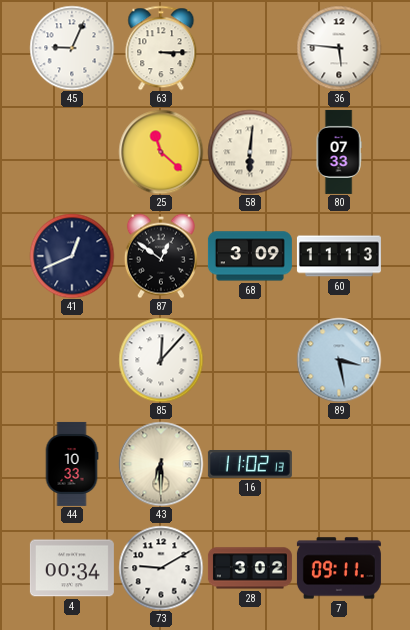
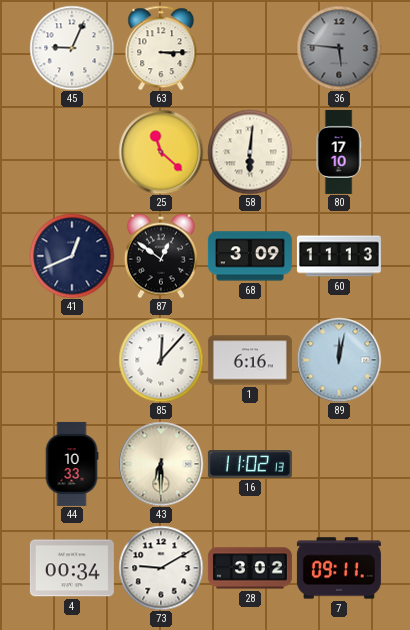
36 dial: white -> grey (339, 48)
80: 07:33 -> 17:10 (339, 152)
1: none -> 6:16 (250, 360)
89: 3:28 -> 12:02 (339, 360)
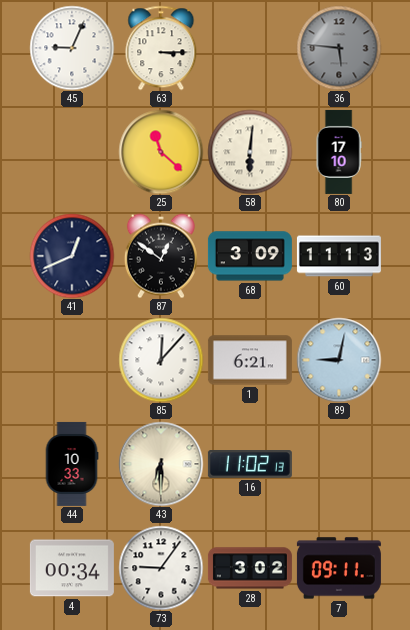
1: 6:16 -> 6:21 (250, 360)
89: 12:02 -> 9:02 (339, 360)
73: 9:10 -> 9:06 (161, 568)
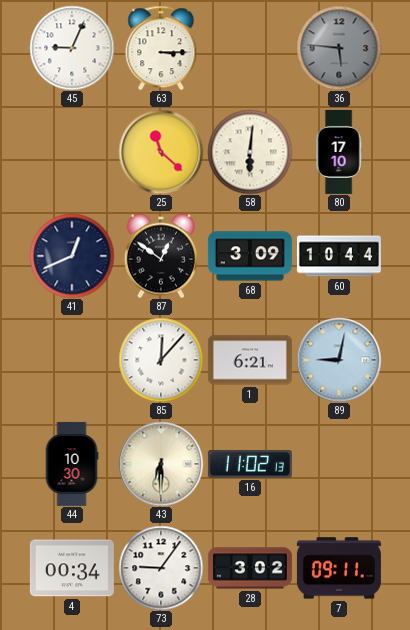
60: 11:13 -> 10:44 (339, 256)
44: 10:33 -> 10:30 (72, 464)
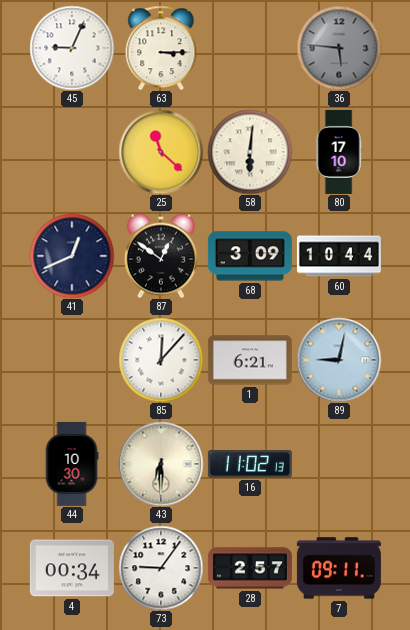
28: 3:02 -> 2:57 (250, 568)
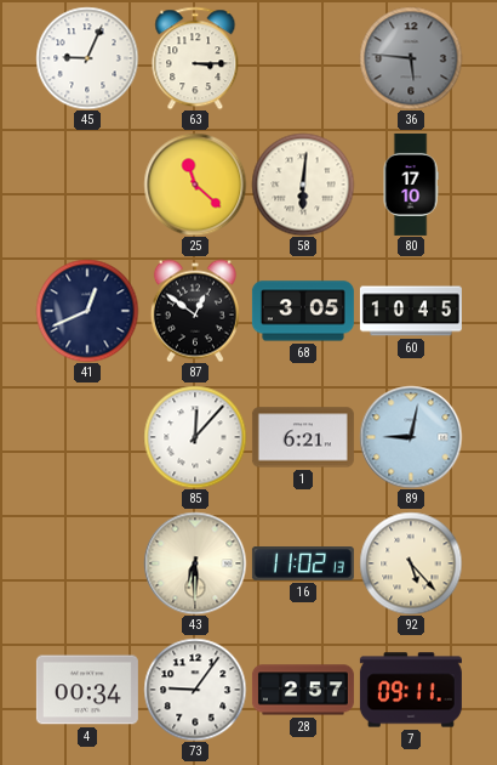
68: 3:09 -> 3:05 (303, 311)
60: 10:44 -> 10:45 (411, 311)
44: 10:30 -> none (72, 464)
92: none -> 5:23 (411, 563)
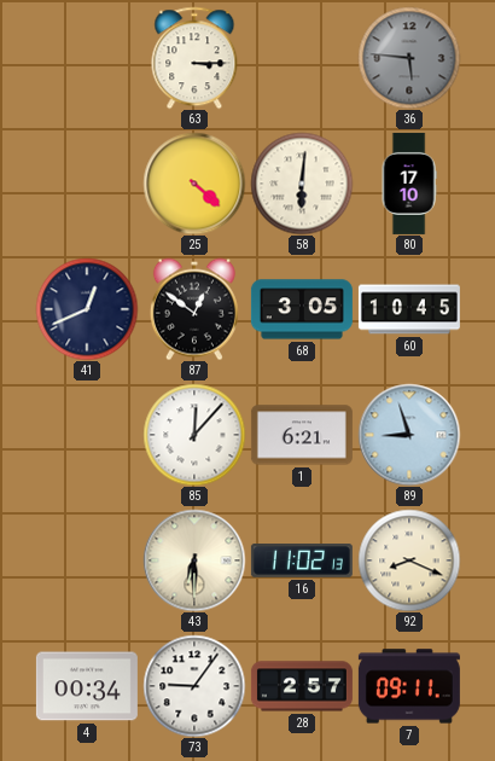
45: 9:04 -> none (87, 58)
25: 11:22 -> 4:22 (194, 184)
89: 9:02 -> 8:57 (409, 435)
92: 5:23 -> 8:19 (409, 560)
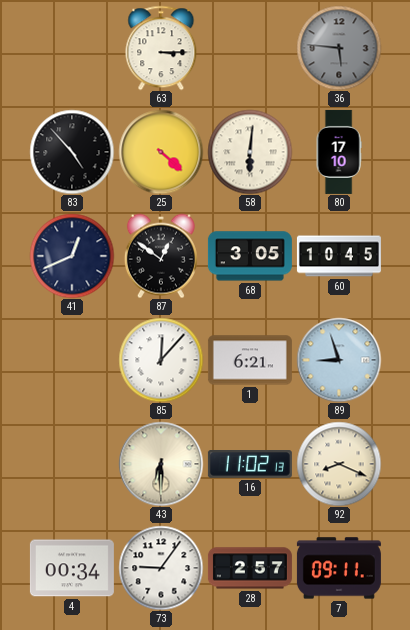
83: none -> 4:53 (72, 152)
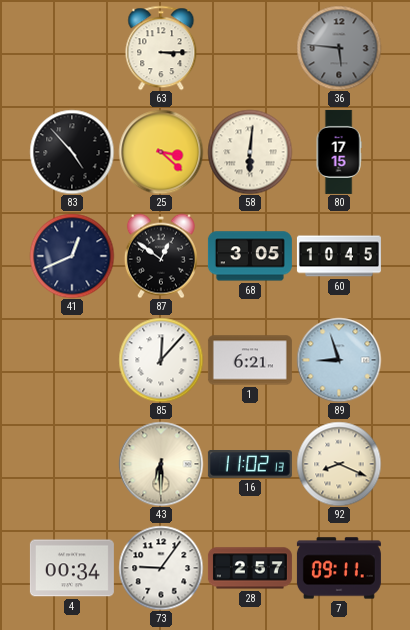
25: 4:22 -> 3:22 (161, 152)
80: 17:10 -> 17:15 (339, 152)
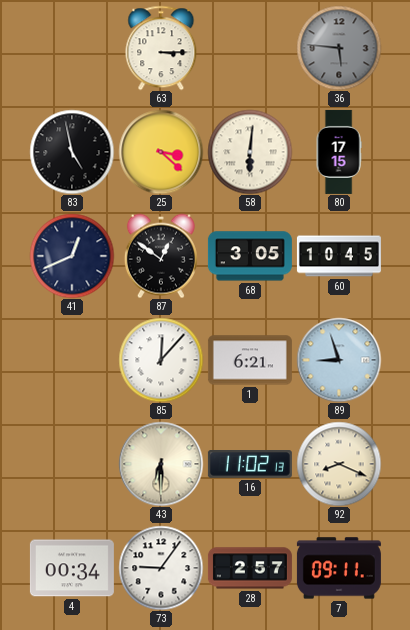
83: 4:53 -> 4:58 (72, 152)
